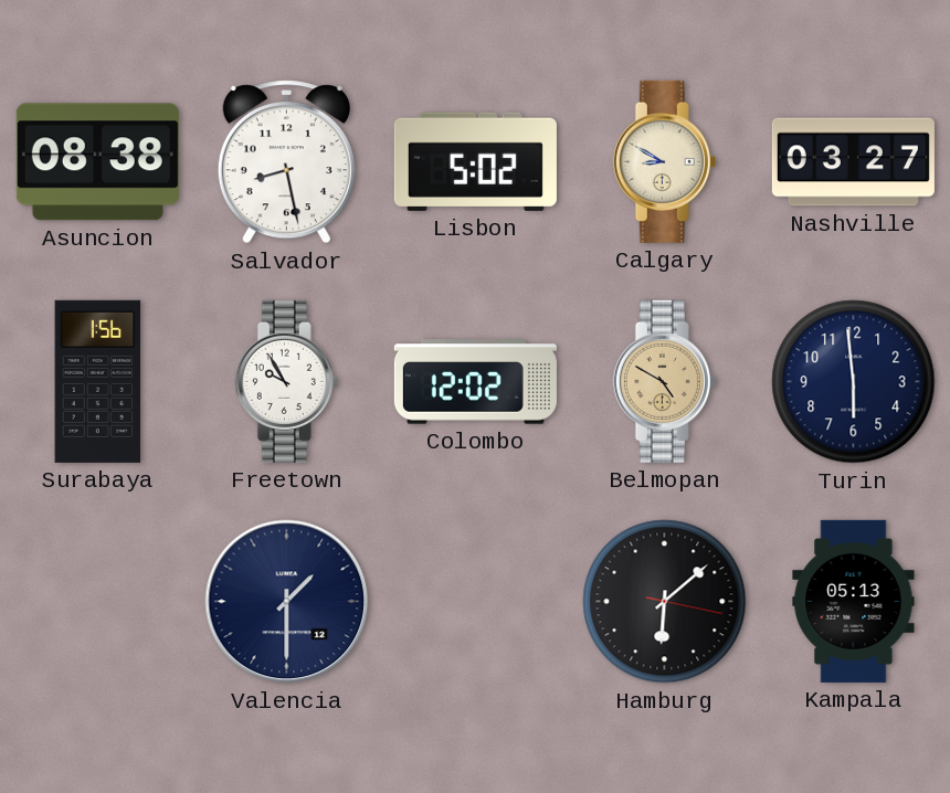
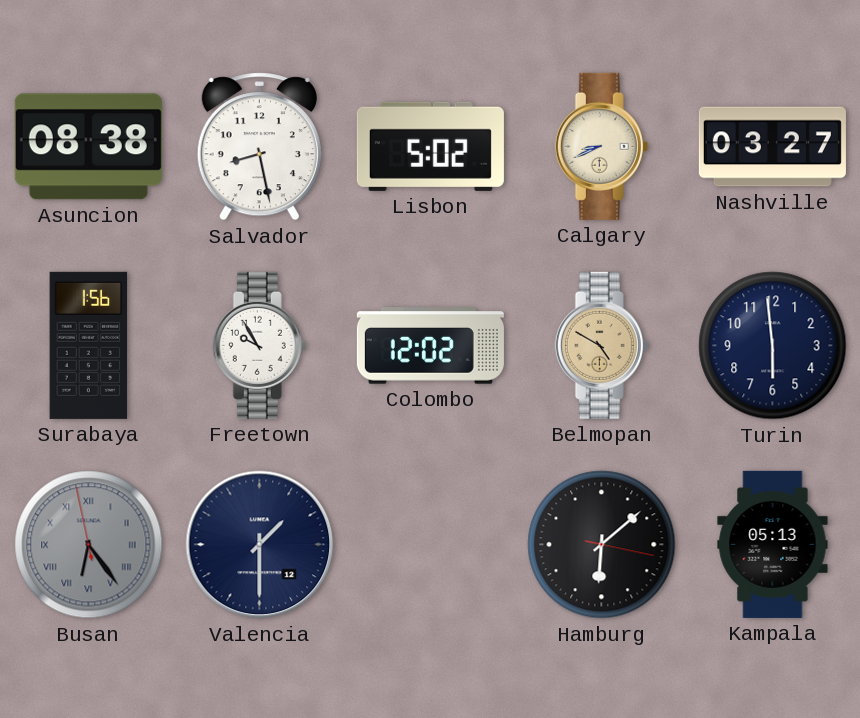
Calgary: 8:50 -> 8:41 (601, 146)
Busan: none -> 6:23 (89, 545)
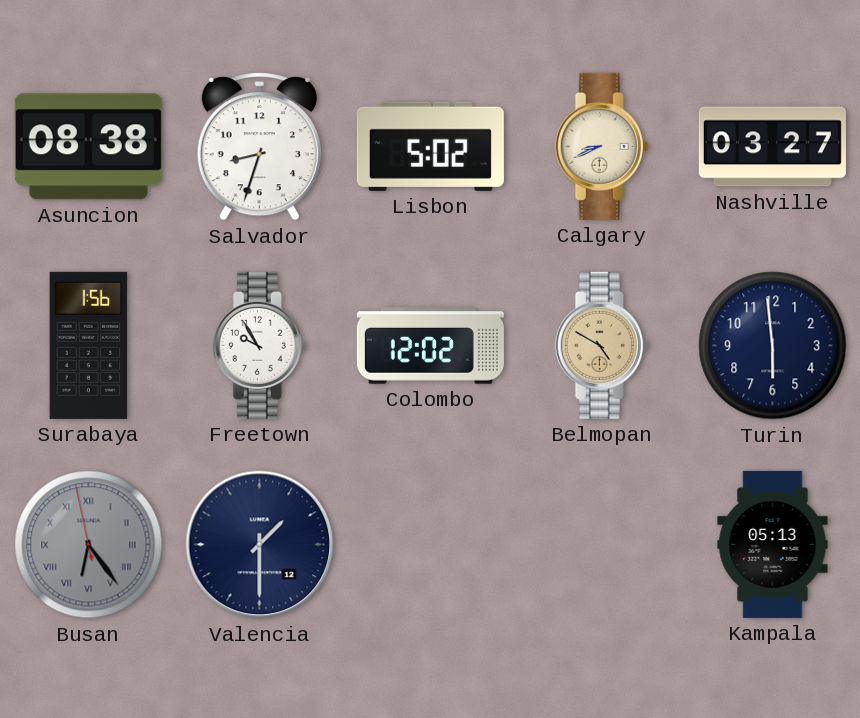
Salvador: 8:28 -> 8:33 (259, 147)
Hamburg: 6:08 -> none (602, 545)
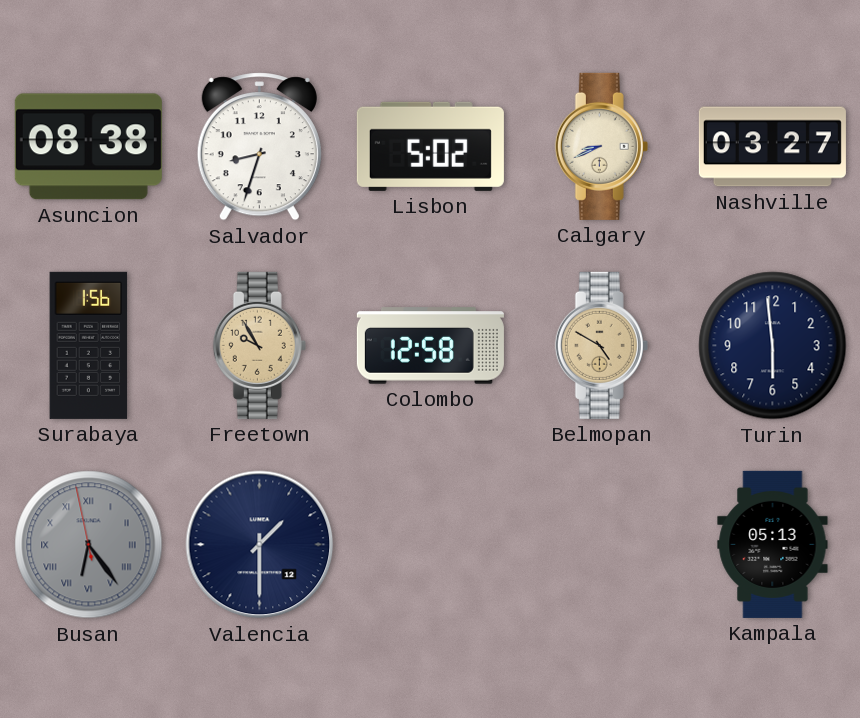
Freetown dial: white -> champagne (259, 345)
Colombo: 12:02 -> 12:58 (430, 346)
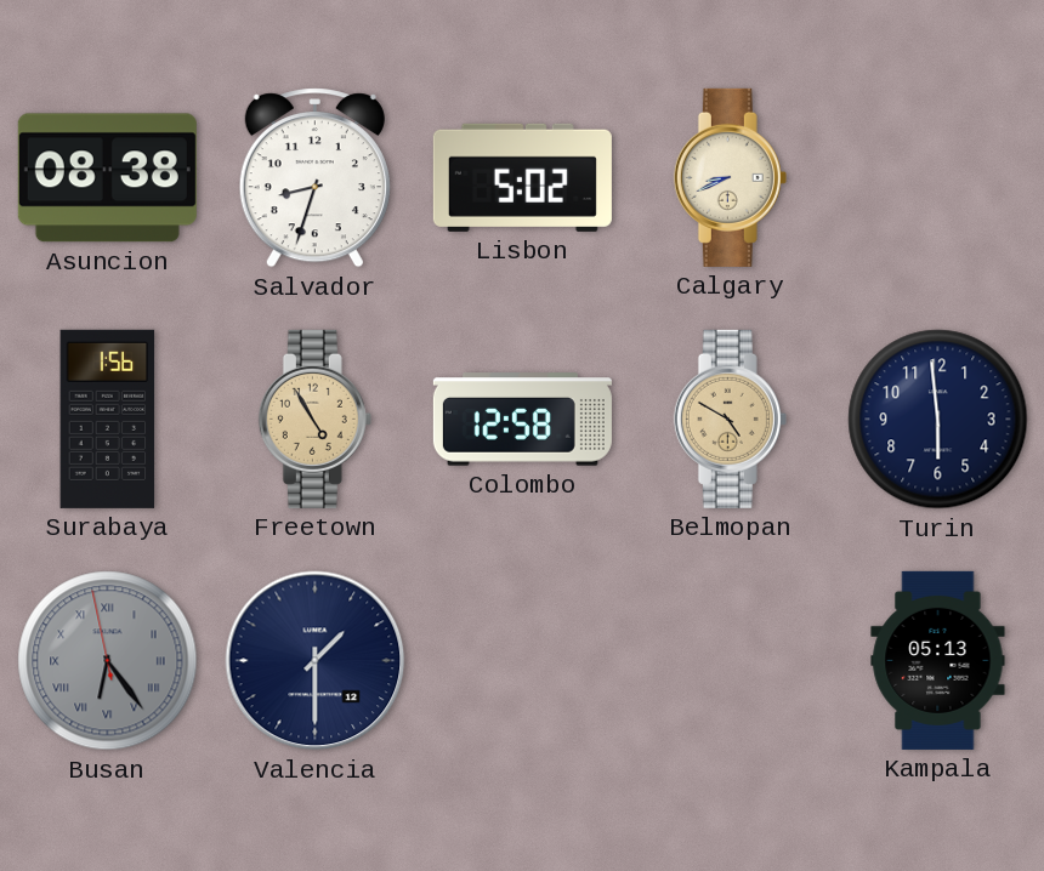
Nashville: 03:27 -> none (772, 147)
Freetown: 9:55 -> 4:55 (314, 419)
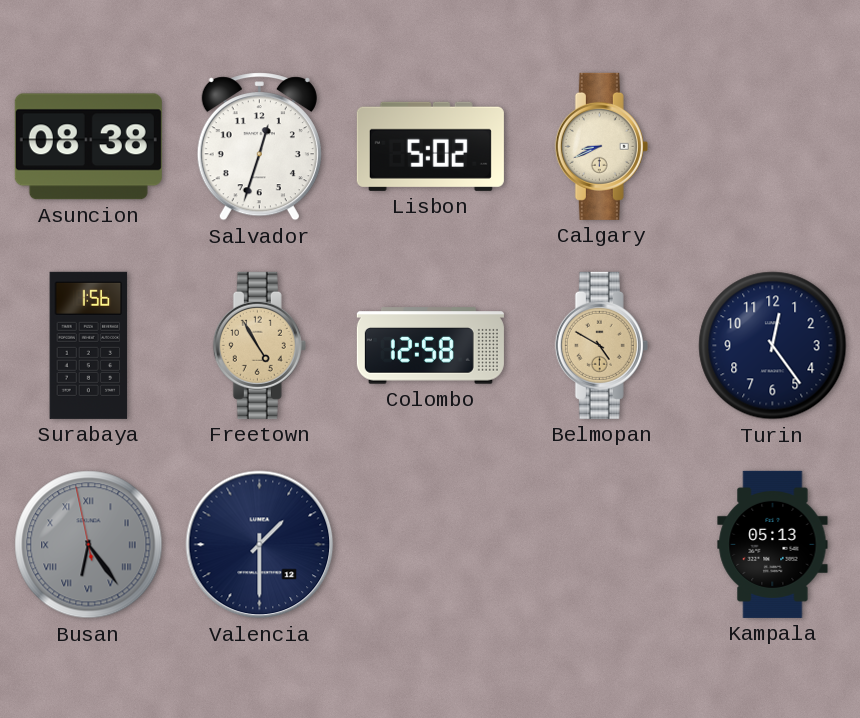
Salvador: 8:33 -> 12:33 (259, 147)
Turin: 5:59 -> 12:24 (773, 346)
